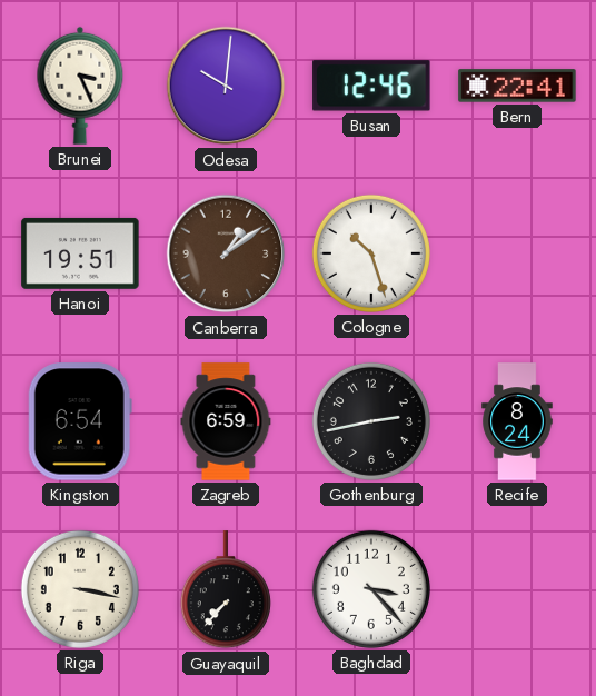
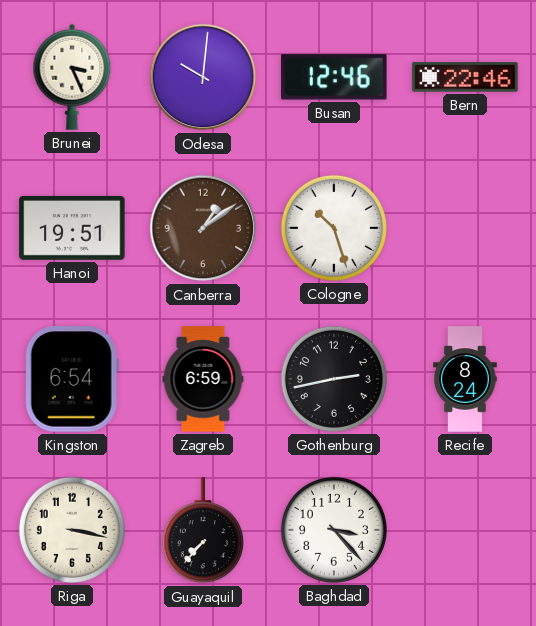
Bern: 22:41 -> 22:46 (465, 77)
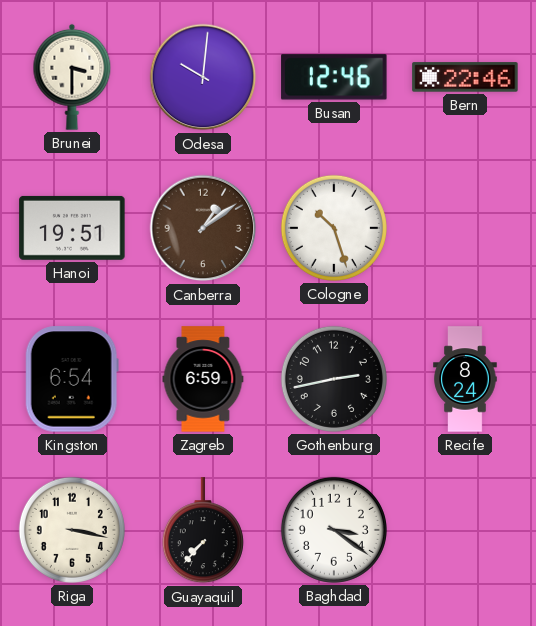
Brunei: 3:26 -> 3:30 (72, 77)
Baghdad: 3:23 -> 3:21 (334, 530)
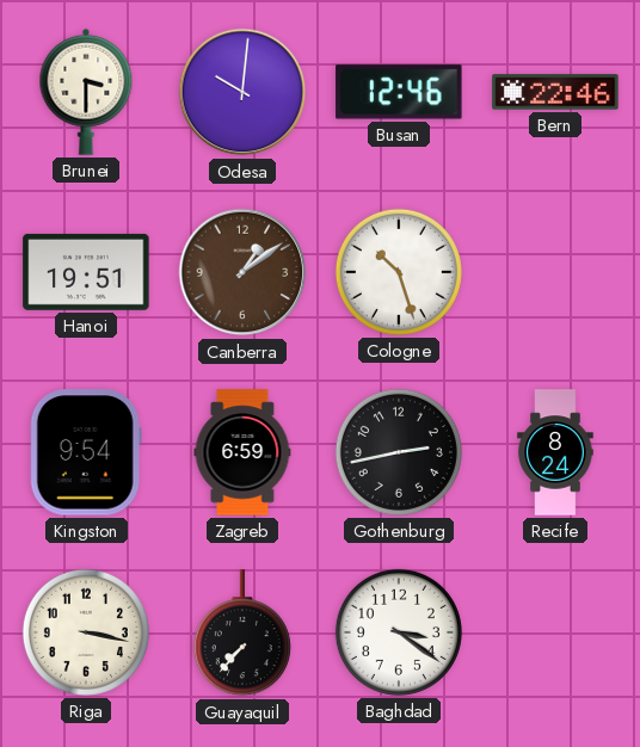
Kingston: 6:54 -> 9:54 (86, 452)
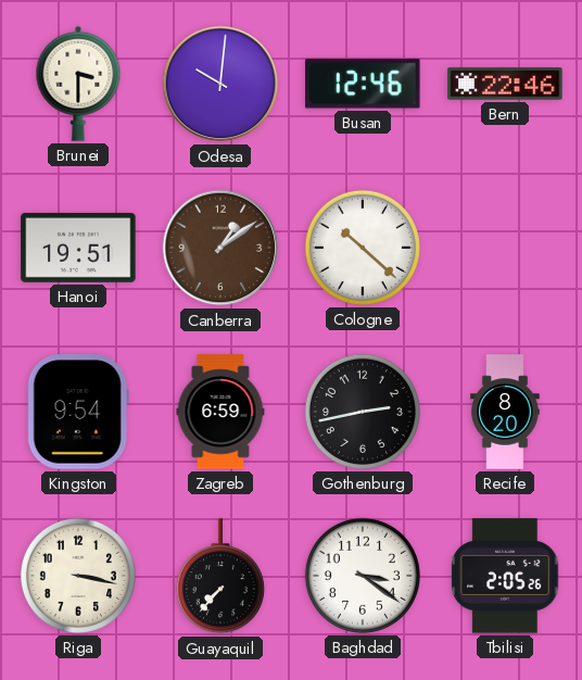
Cologne: 10:27 -> 10:22 (363, 248)
Recife: 8:24 -> 8:20 (505, 412)
Tbilisi: none -> 2:05 (505, 576)
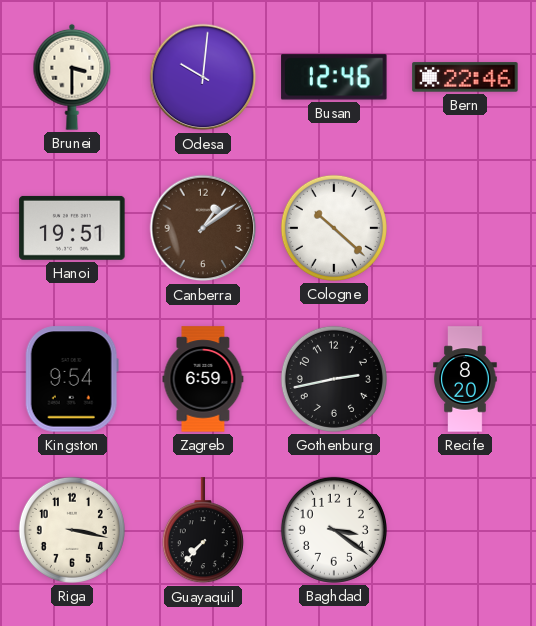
Tbilisi: 2:05 -> none (505, 576)
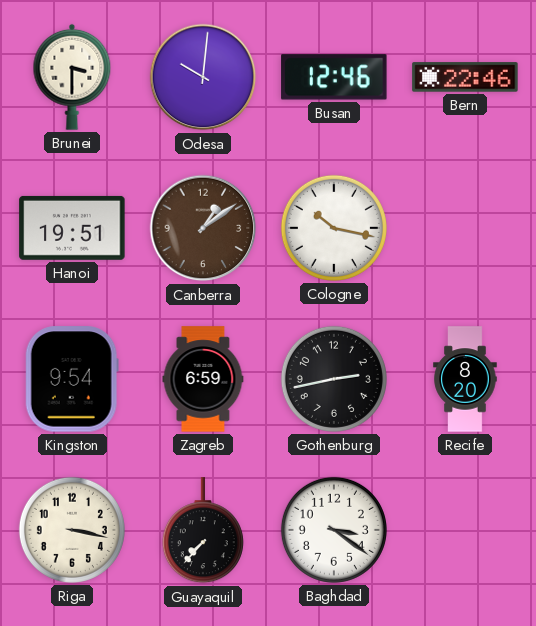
Cologne: 10:22 -> 10:17 (334, 228)
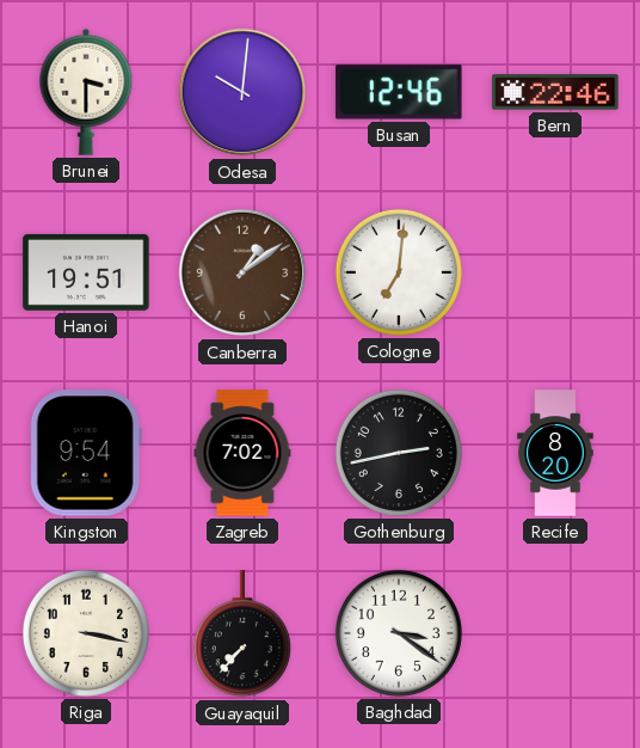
Cologne: 10:17 -> 7:01 (399, 272)
Zagreb: 6:59 -> 7:02 (242, 453)
